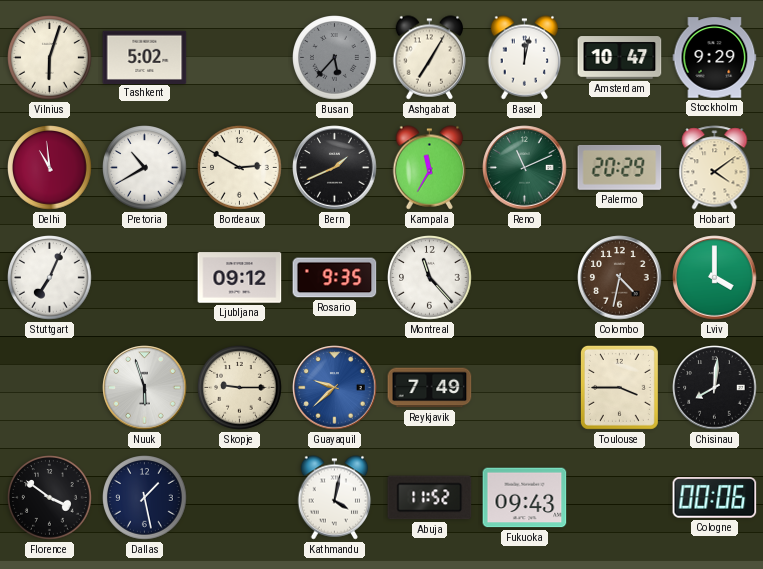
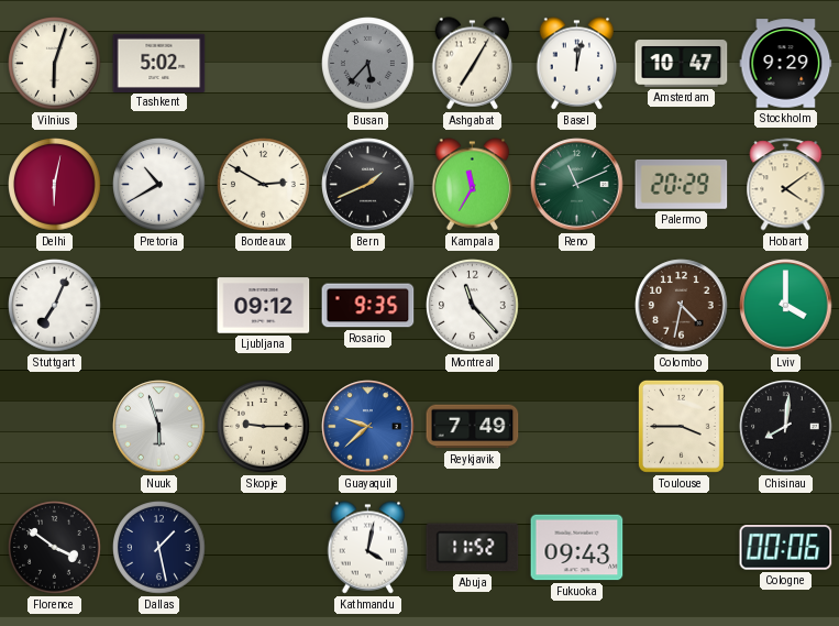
Delhi: 10:59 -> 6:02 (55, 185)
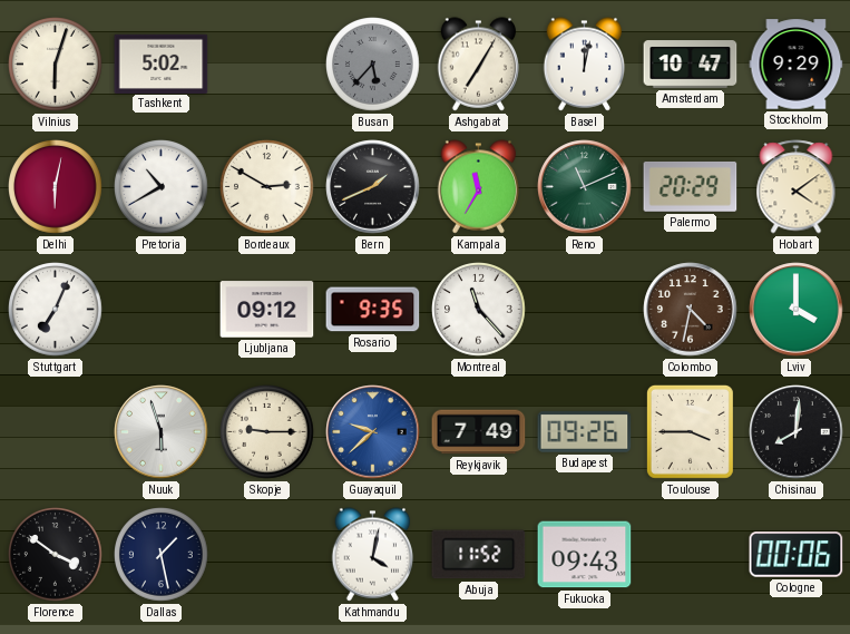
Budapest: none -> 09:26 (585, 432)
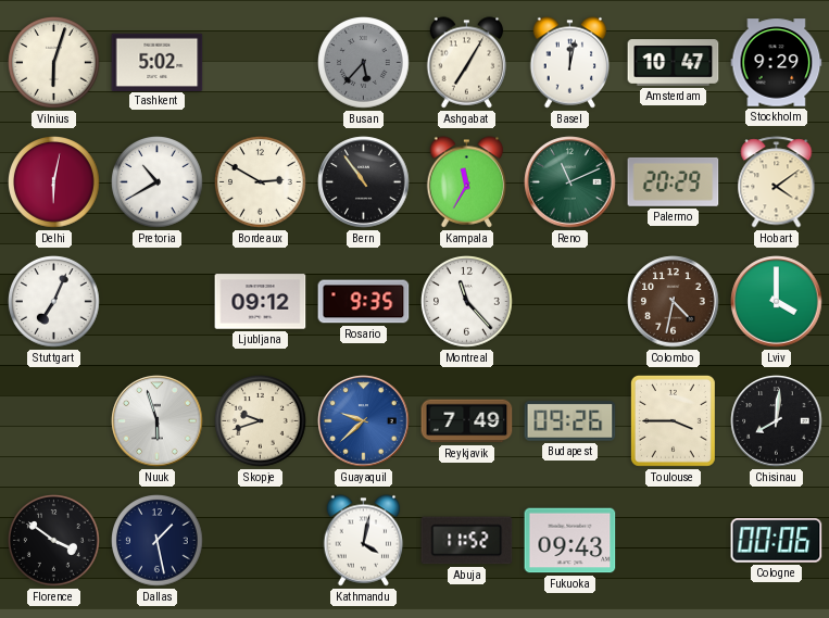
Bern: 1:41 -> 10:54 (364, 182)
Skopje: 9:15 -> 9:42 (261, 421)
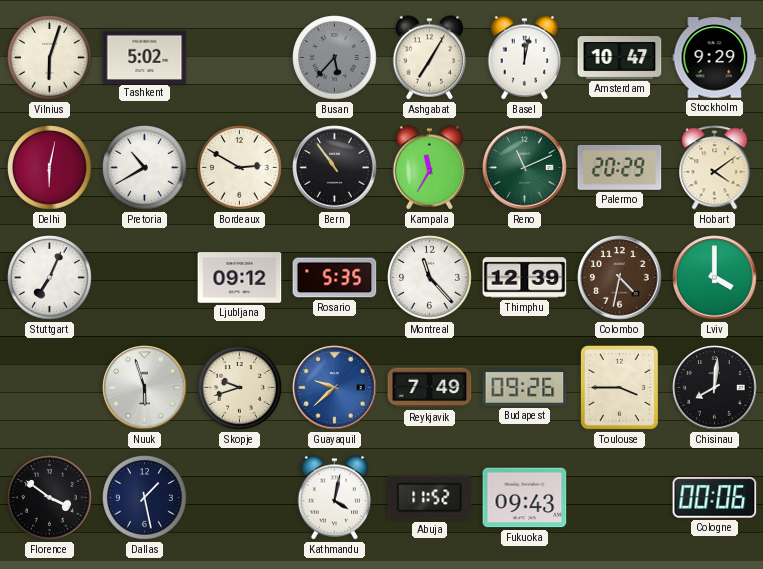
Rosario: 9:35 -> 5:35 (335, 278)
Thimphu: none -> 12:39 (525, 278)
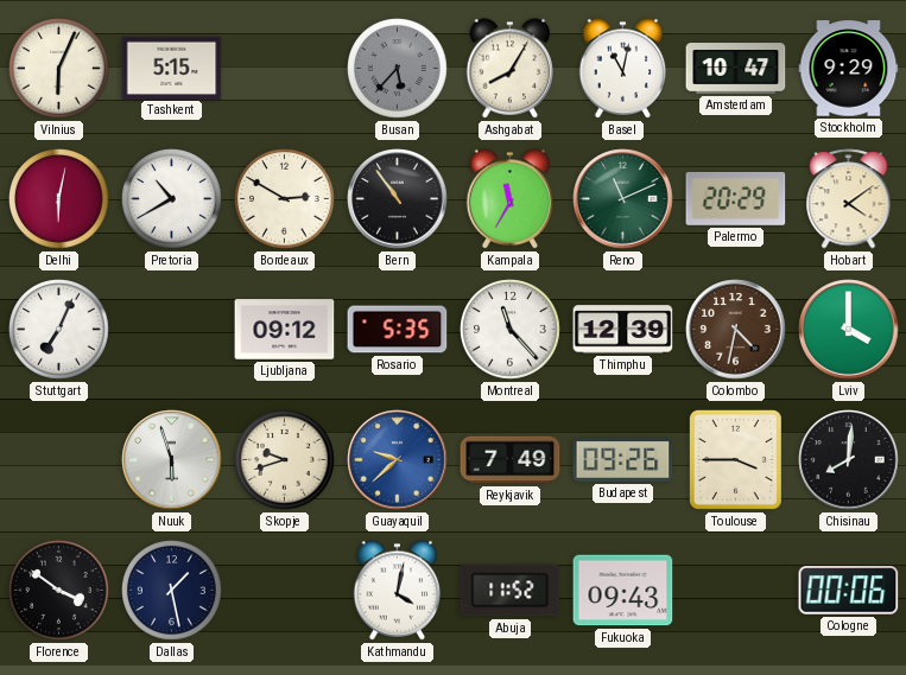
Vilnius: 6:03 -> 6:04 (59, 69)
Tashkent: 5:02 -> 5:15 (172, 68)
Ashgabat: 7:05 -> 8:05 (511, 69)
Basel: 12:02 -> 11:02 (623, 69)
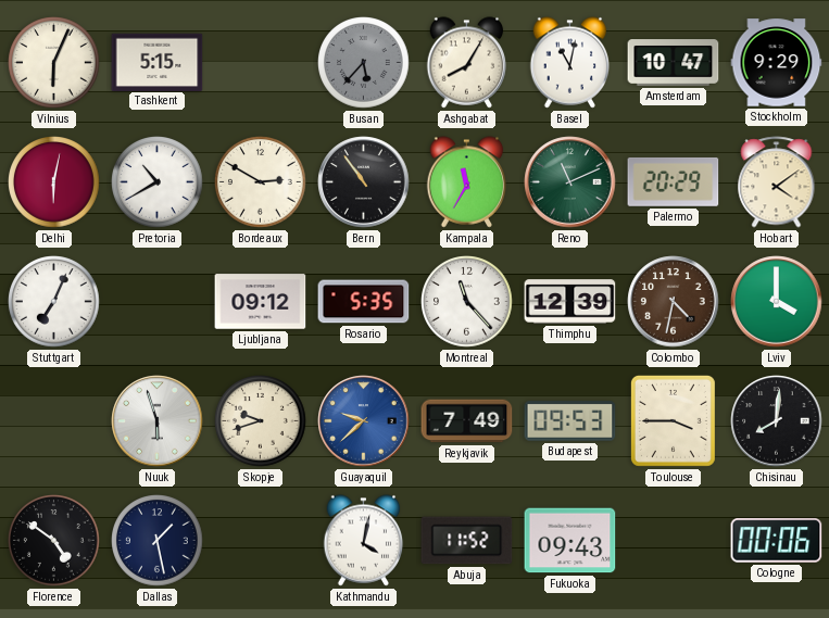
Budapest: 09:26 -> 09:53 (570, 421)
Florence: 3:51 -> 4:51 (54, 541)
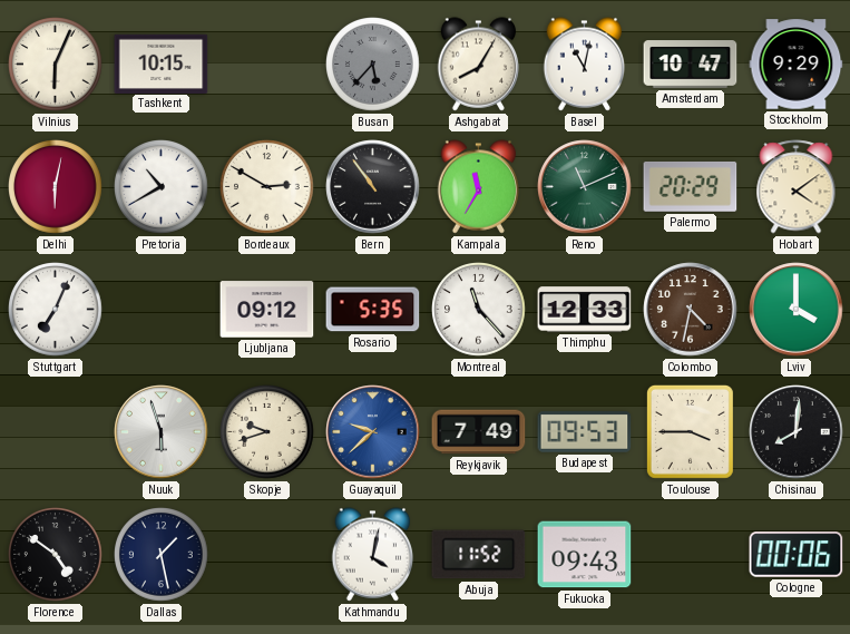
Tashkent: 5:15 -> 10:15 (162, 64)
Thimphu: 12:39 -> 12:33 (585, 310)
